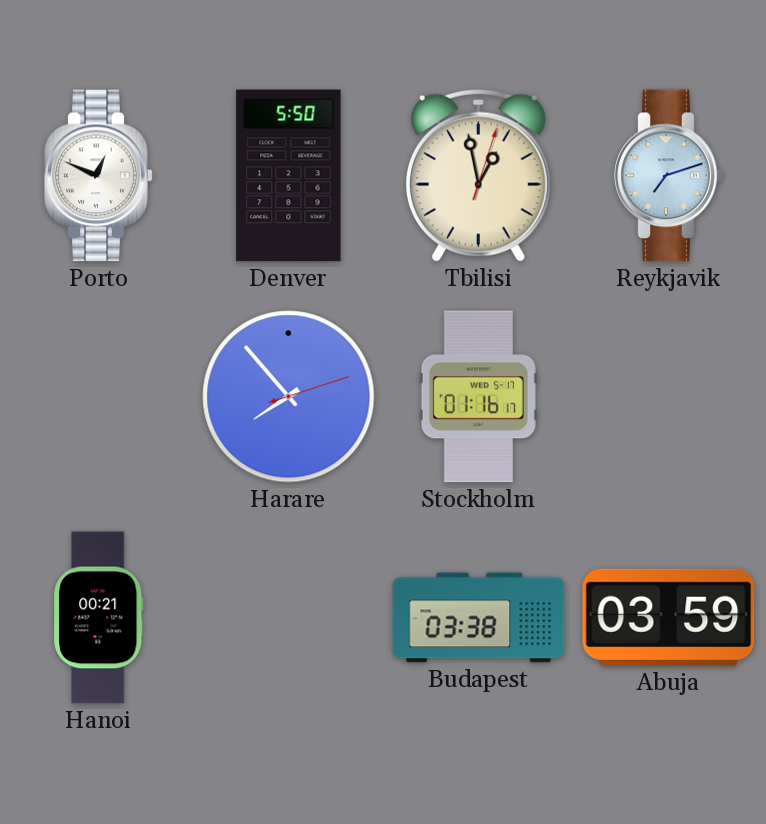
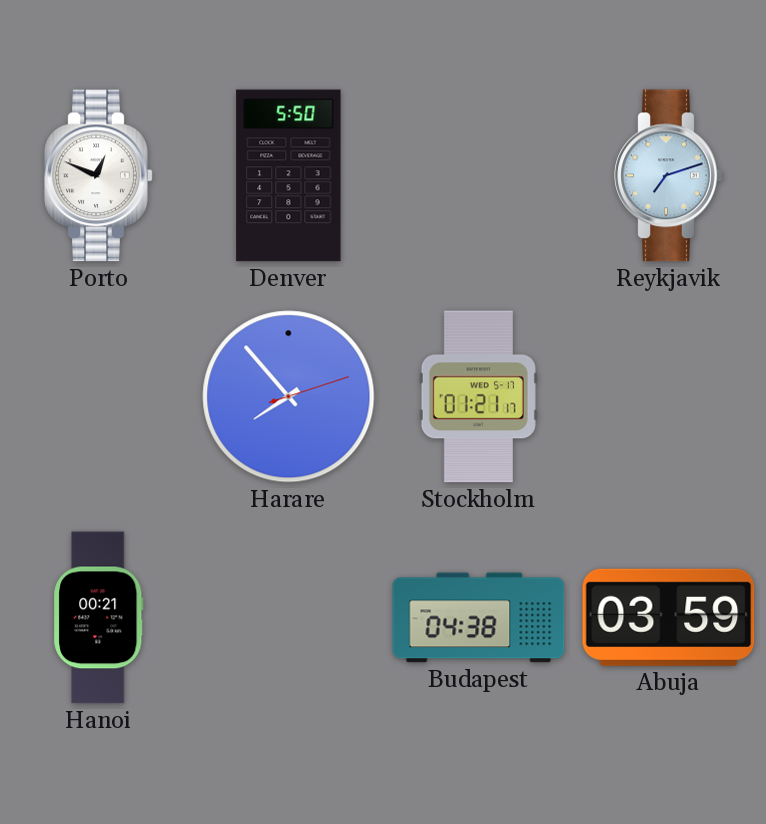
Tbilisi: 12:58 -> none (478, 175)
Stockholm: 01:16 -> 01:21 (478, 397)
Budapest: 03:38 -> 04:38 (479, 618)
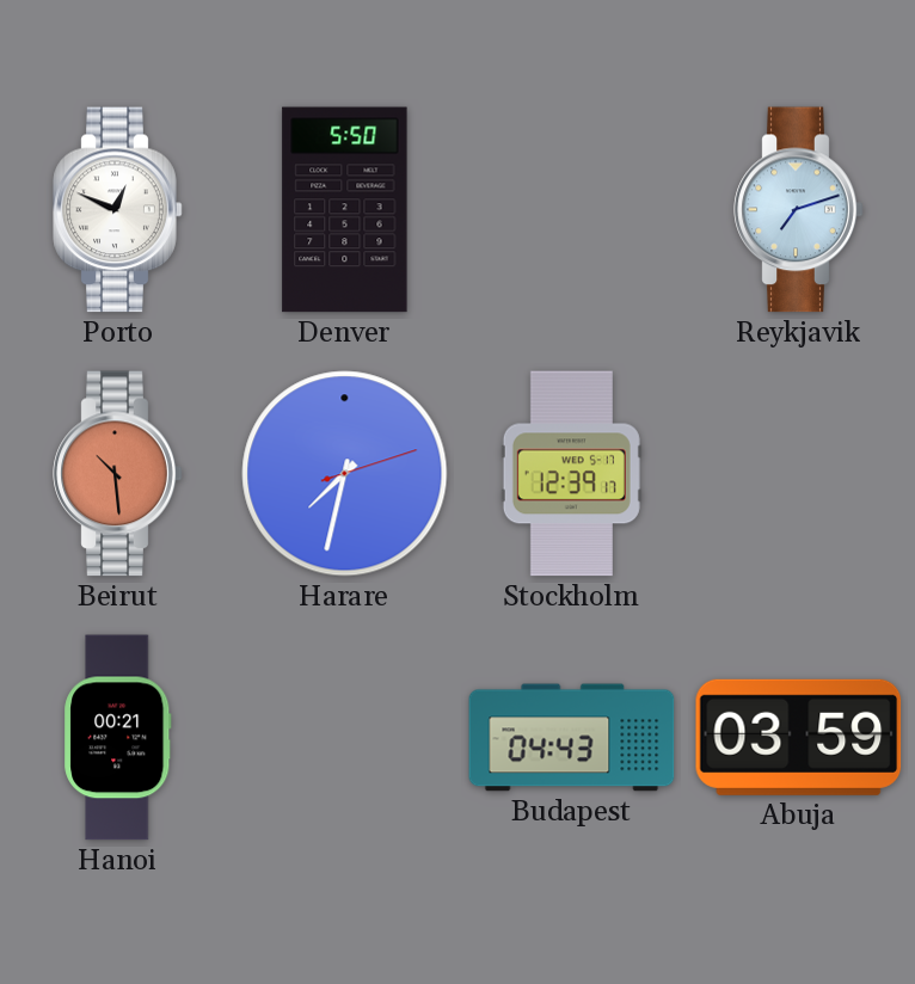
Beirut: none -> 10:29 (118, 474)
Harare: 7:53 -> 7:32 (345, 474)
Stockholm: 01:21 -> 12:39 (571, 474)
Budapest: 04:38 -> 04:43 (572, 738)
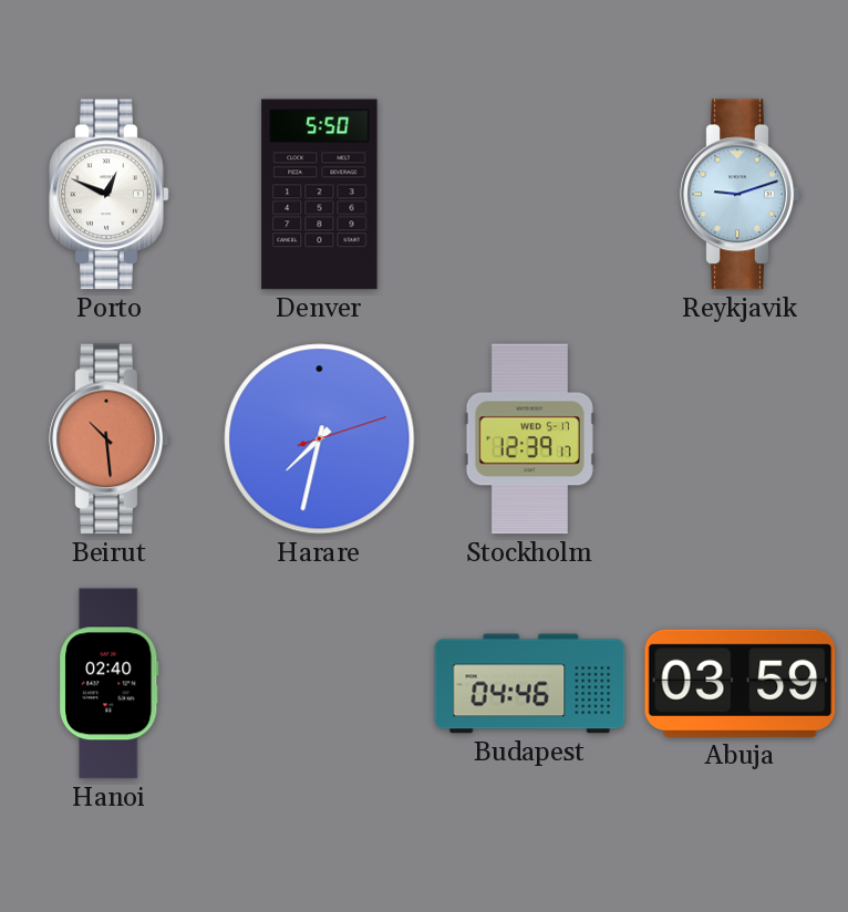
Reykjavik: 7:12 -> 9:12 (741, 195)
Hanoi: 00:21 -> 02:40 (110, 684)
Budapest: 04:43 -> 04:46 (530, 684)
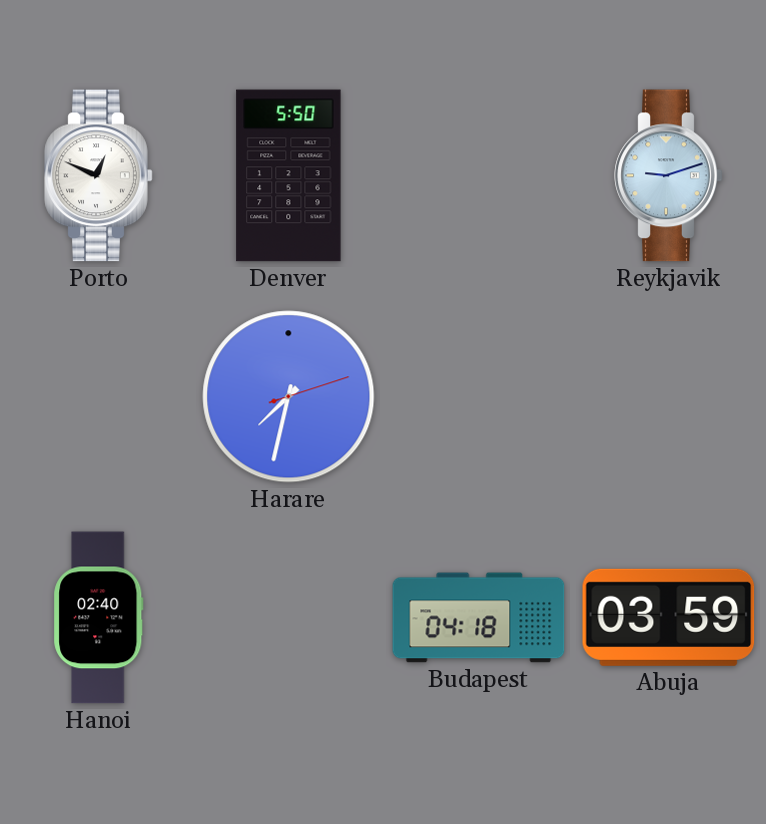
Beirut: 10:29 -> none (110, 439)
Stockholm: 12:39 -> none (529, 439)
Budapest: 04:46 -> 04:18 (479, 618)
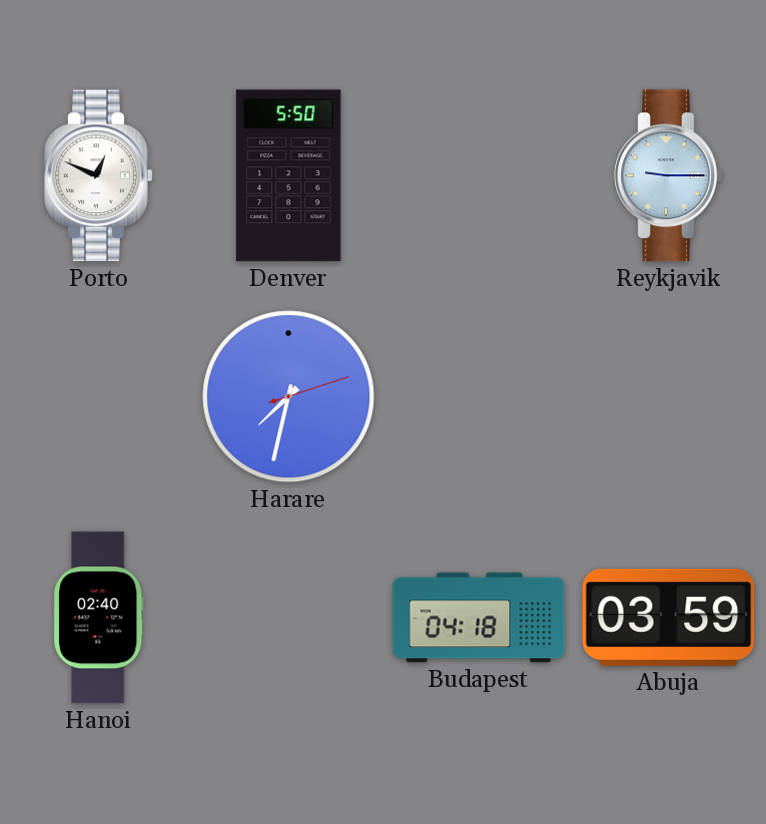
Reykjavik: 9:12 -> 9:15 (669, 176)
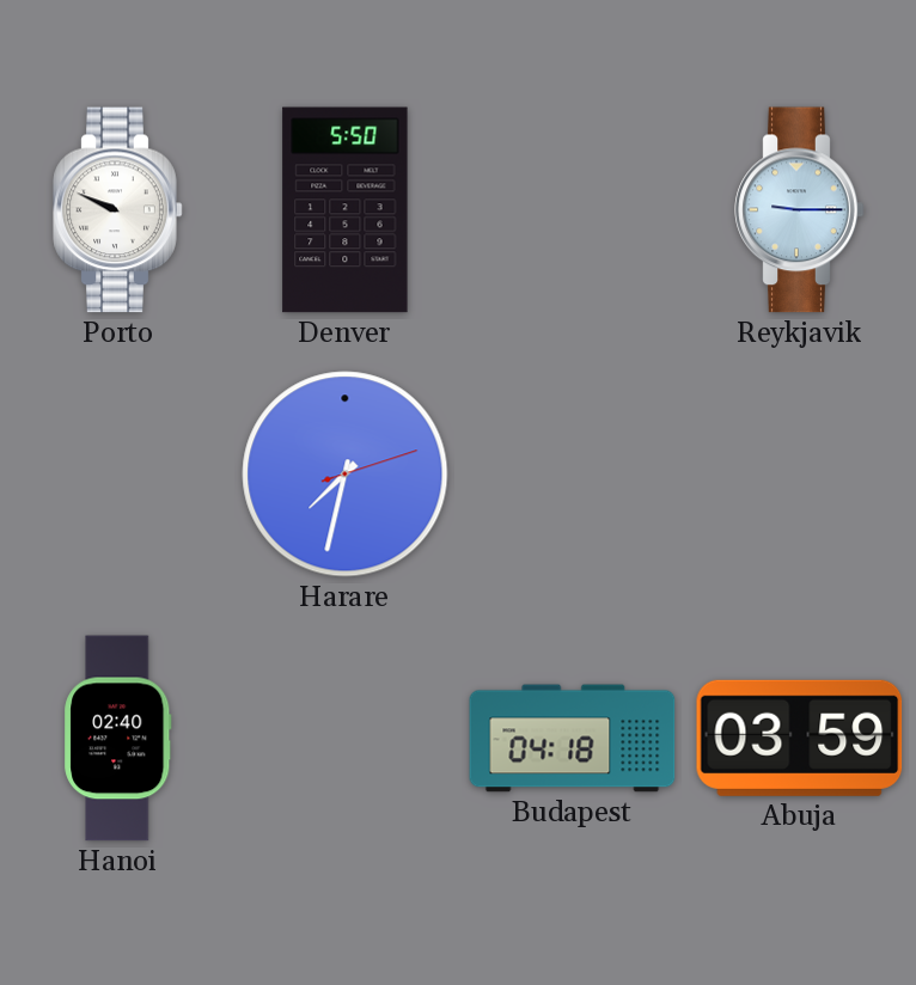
Porto: 12:49 -> 9:49 (118, 210)
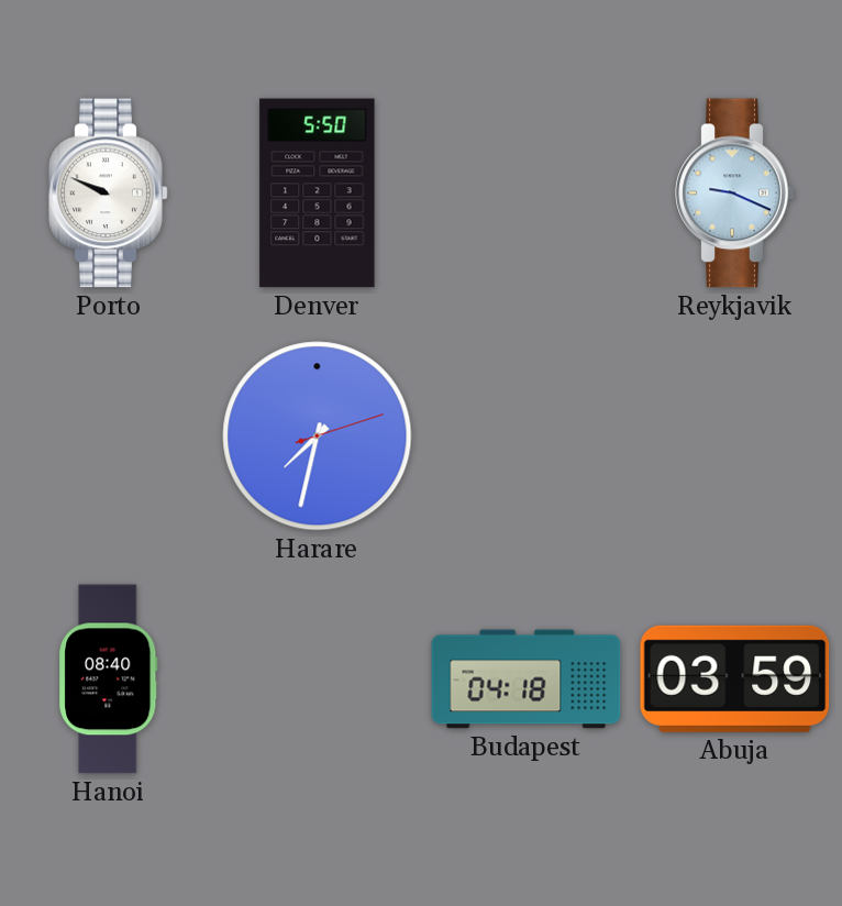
Reykjavik: 9:15 -> 9:19 (735, 194)
Hanoi: 02:40 -> 08:40 (109, 679)
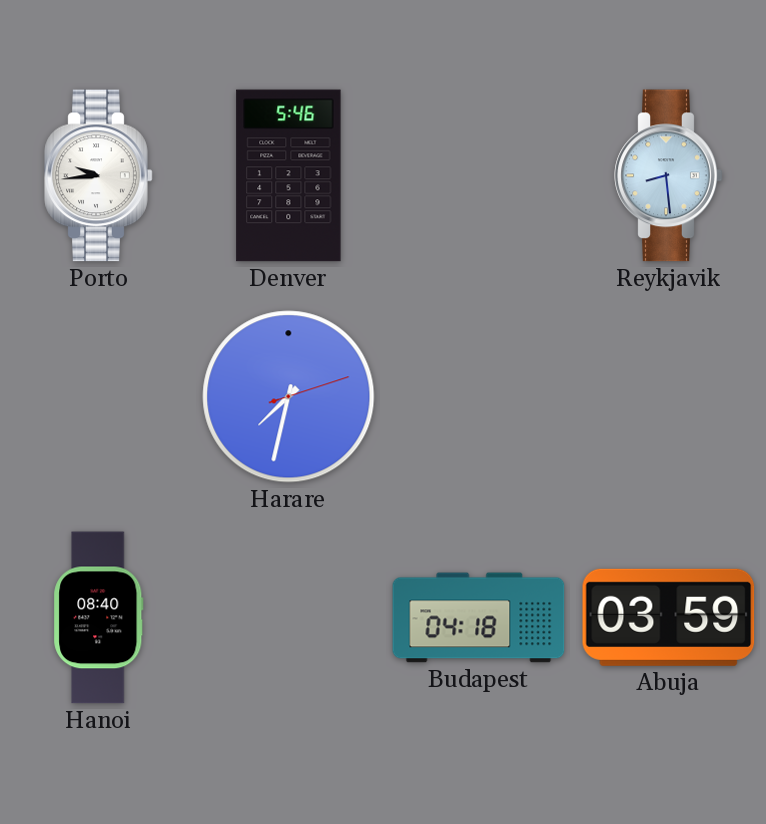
Porto: 9:49 -> 9:44 (99, 176)
Denver: 5:50 -> 5:46 (289, 176)
Reykjavik: 9:19 -> 8:29 (669, 176)
